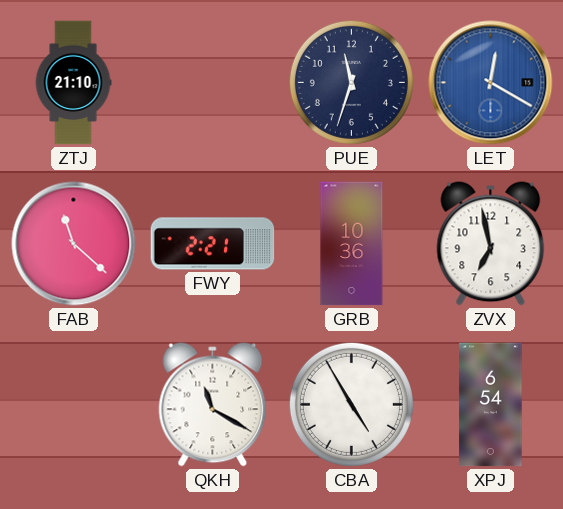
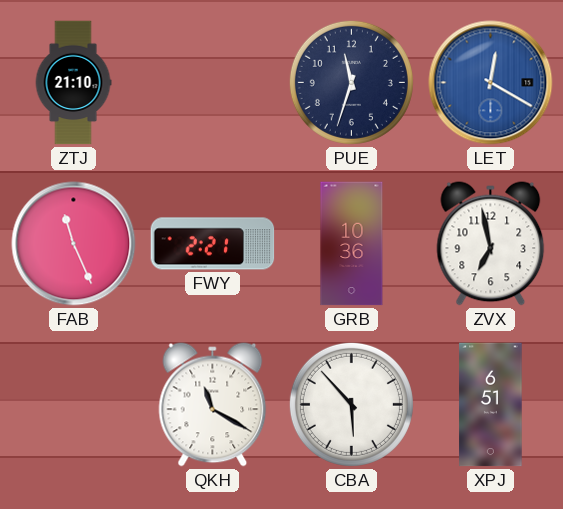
FAB: 11:22 -> 11:26 (74, 244)
CBA: 4:55 -> 5:53 (351, 404)
XPJ: 6:54 -> 6:51 (491, 405)
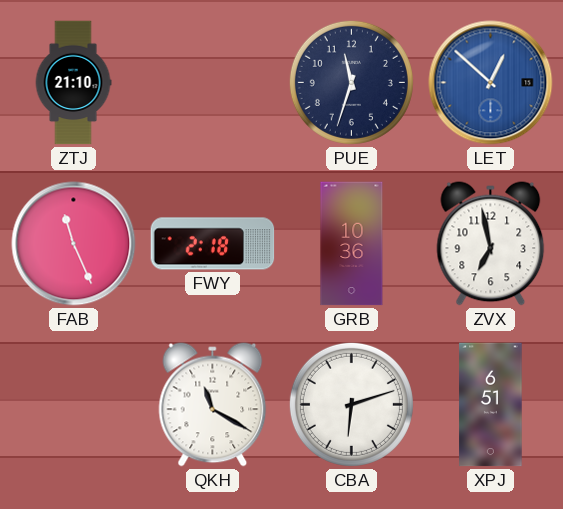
LET: 12:20 -> 12:52 (491, 83)
FWY: 2:21 -> 2:18 (213, 244)
CBA: 5:53 -> 6:12 (351, 404)
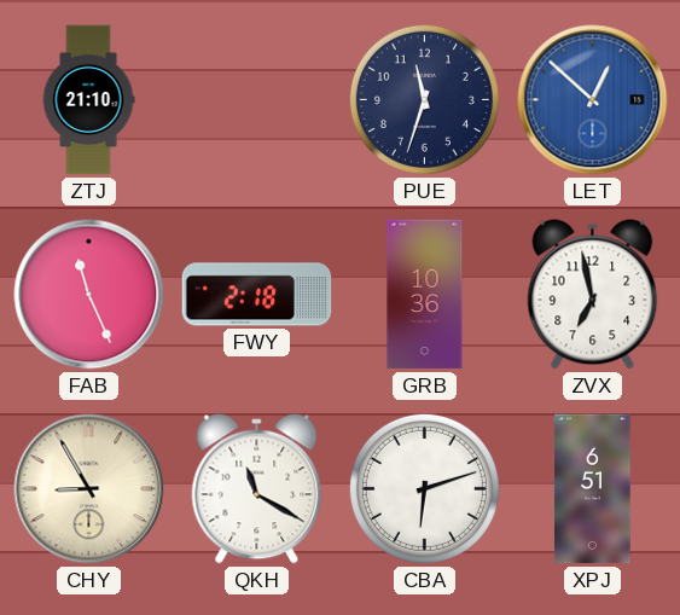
CHY: none -> 8:55 (89, 489)
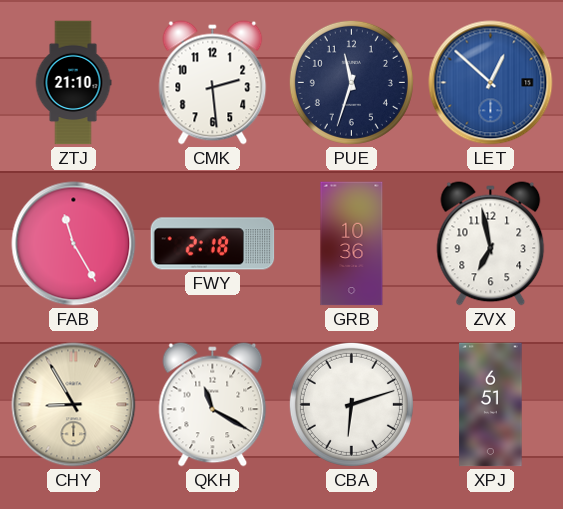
CMK: none -> 2:29 (213, 83)
FAB: 11:26 -> 11:25 (74, 244)
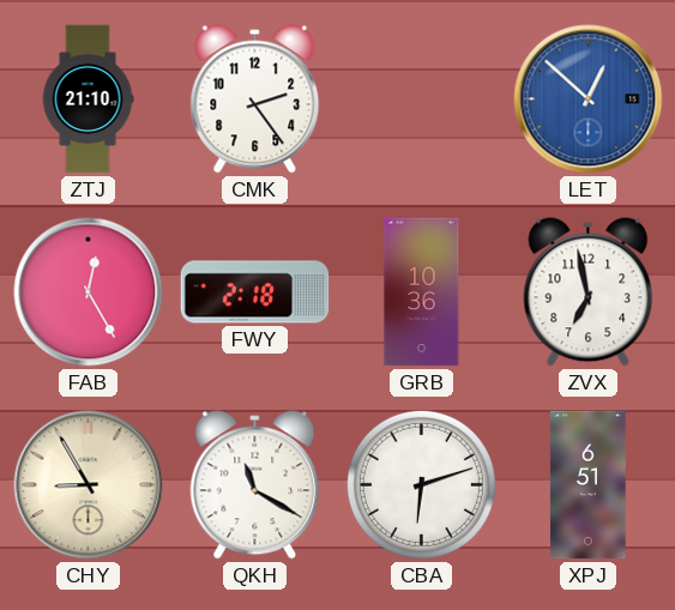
CMK: 2:29 -> 2:24 (255, 99)
PUE: 11:33 -> none (351, 82)
FAB: 11:25 -> 12:25 (89, 292)
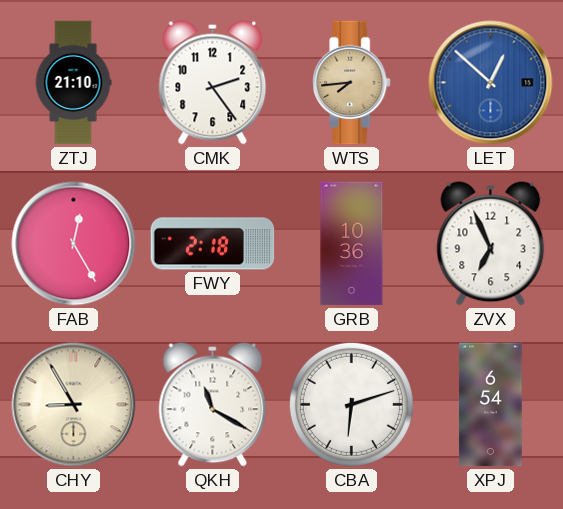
WTS: none -> 7:44 (352, 83)
ZVX: 6:58 -> 6:56 (491, 244)
XPJ: 6:51 -> 6:54 (491, 405)
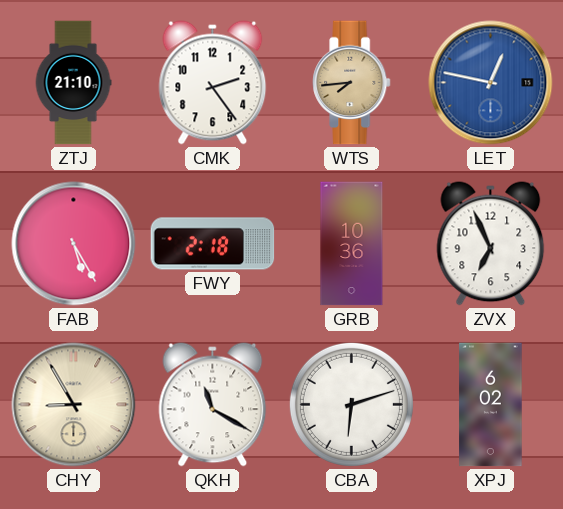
LET: 12:52 -> 12:47 (491, 83)
FAB: 12:25 -> 5:25 (74, 244)
XPJ: 6:54 -> 6:02 (491, 405)
